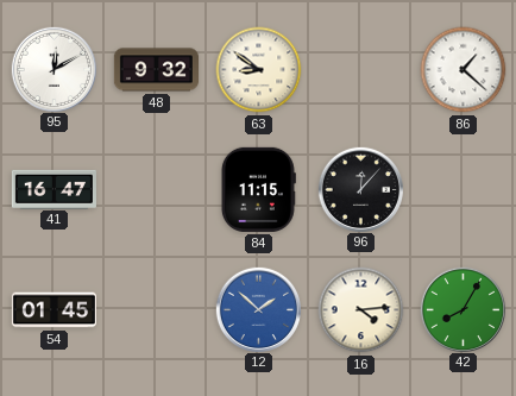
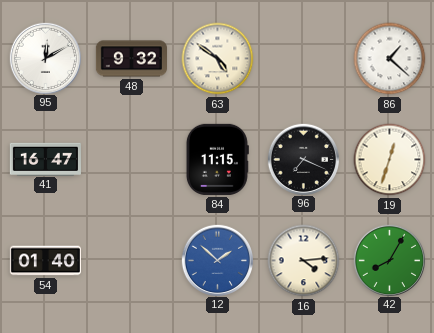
63: 8:51 -> 4:51 (218, 59)
96: 12:07 -> 7:19 (303, 159)
19: none -> 12:33 (390, 160)
54: 01:45 -> 01:40 (45, 261)
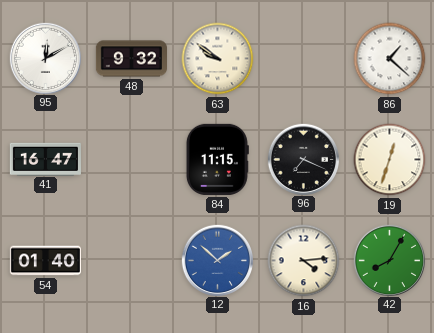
63: 4:51 -> 9:51 (218, 59)
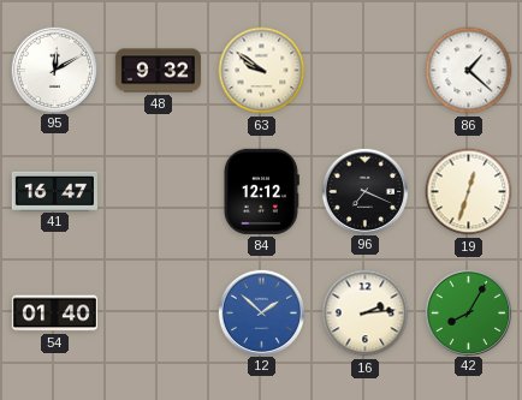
84: 11:15 -> 12:12 (261, 191)
16: 4:14 -> 2:14 (366, 314)
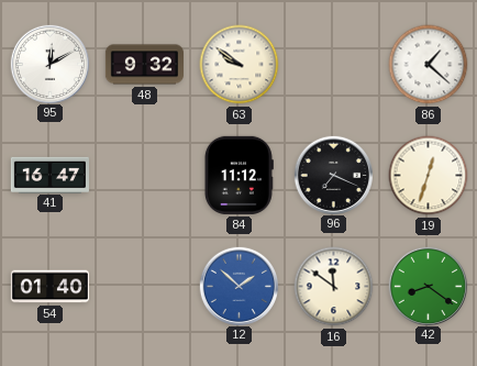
84: 12:12 -> 11:12 (239, 175)
16: 2:14 -> 11:51 (334, 287)
42: 8:05 -> 8:21 (428, 286)
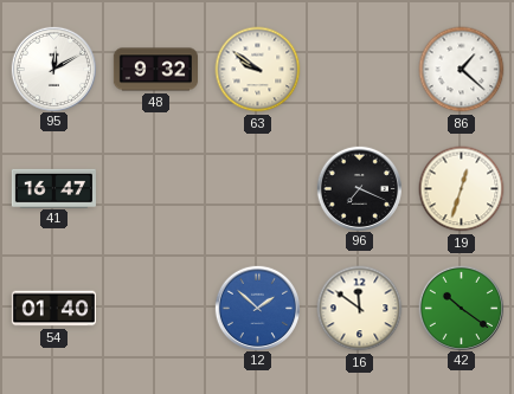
84: 11:12 -> none (239, 175)
42: 8:21 -> 10:21 (461, 308)
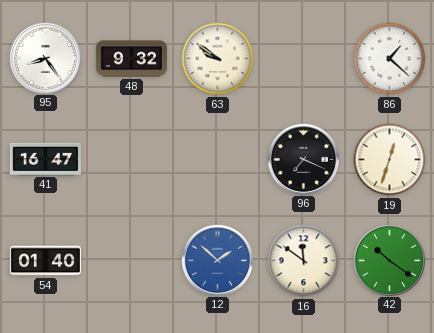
95: 12:10 -> 8:24 (45, 58)
